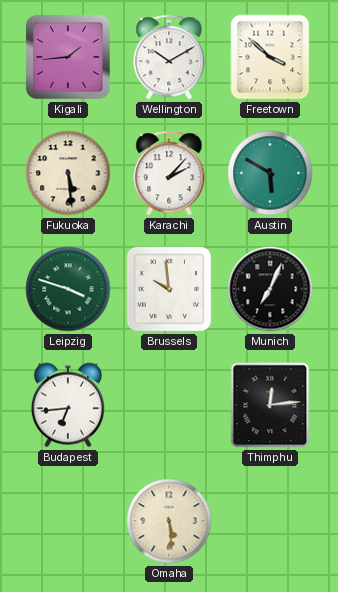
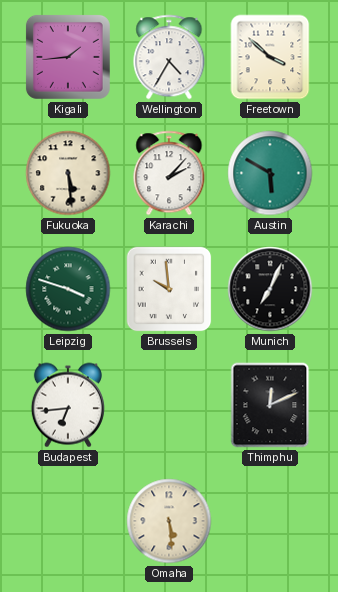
Wellington: 10:10 -> 4:35 (169, 57)
Thimphu: 12:14 -> 12:11 (270, 405)
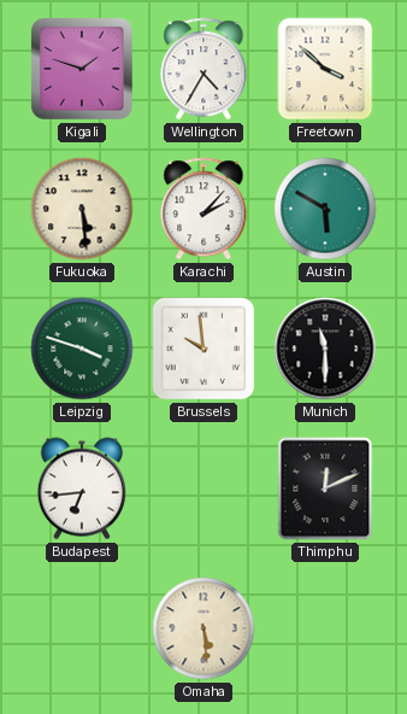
Kigali: 1:44 -> 1:48 (82, 69)
Munich: 7:04 -> 11:30 (325, 349)
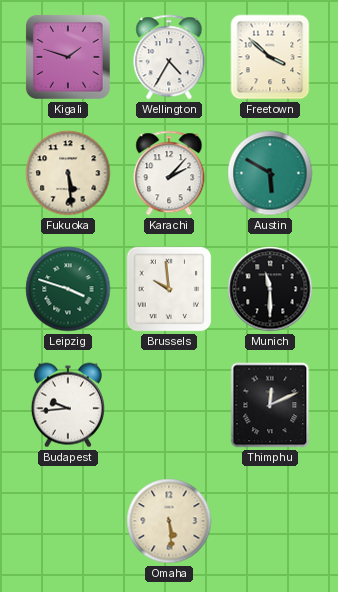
Budapest: 6:44 -> 9:44 (68, 405)
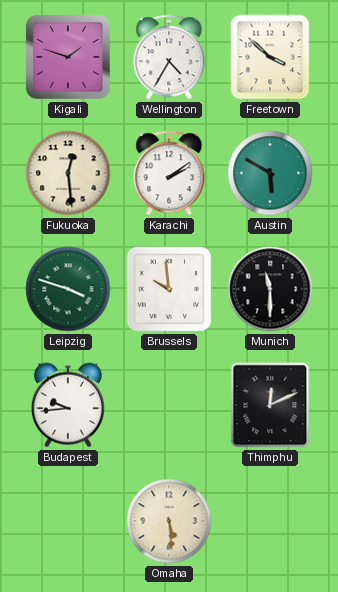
Fukuoka: 5:29 -> 12:29 (68, 173)
Karachi: 2:07 -> 2:09 (169, 173)
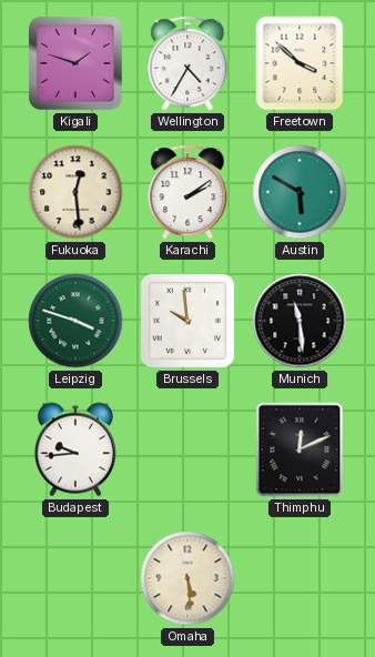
Munich: 11:30 -> 11:29 (300, 321)
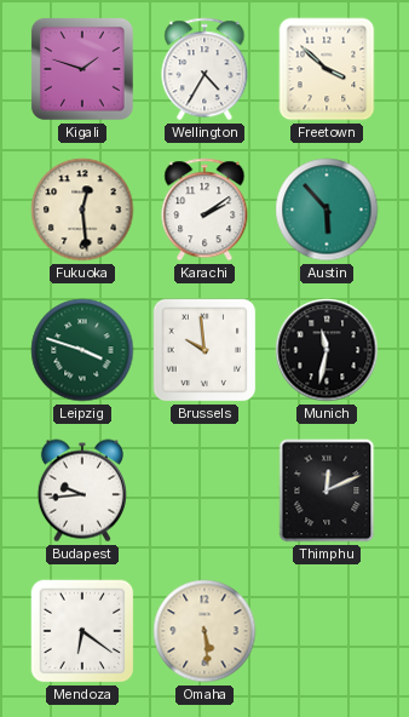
Austin: 5:50 -> 5:53 (327, 210)
Munich: 11:29 -> 11:32 (327, 350)
Mendoza: none -> 6:21 (82, 631)
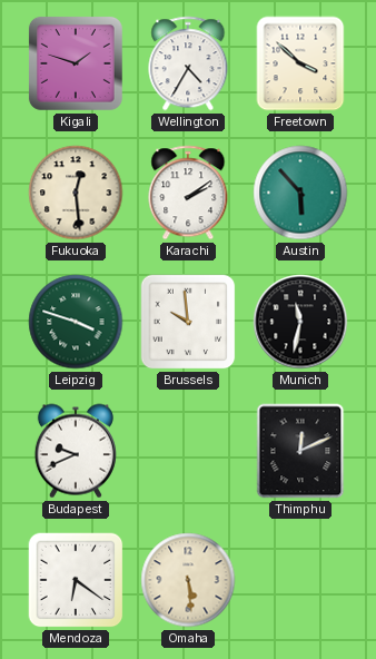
Budapest: 9:44 -> 9:41 (76, 451)
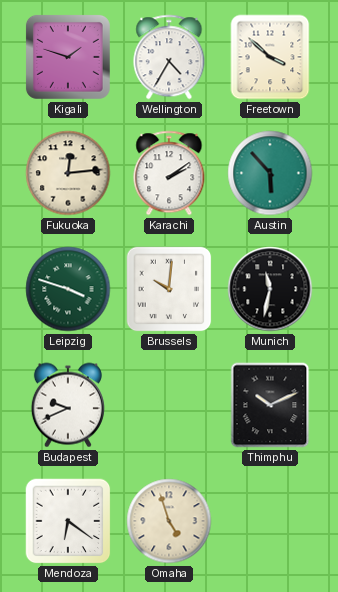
Fukuoka: 12:29 -> 12:14 (68, 173)
Brussels: 9:59 -> 10:01 (169, 289)
Thimphu: 12:11 -> 10:11 (270, 405)
Omaha: 5:29 -> 4:57 (169, 521)
